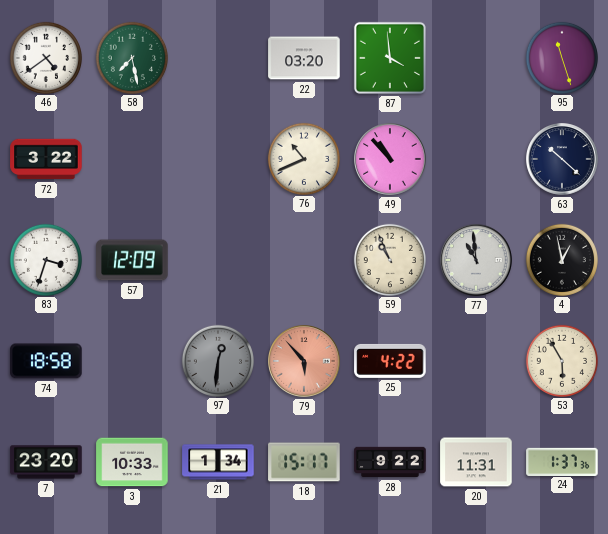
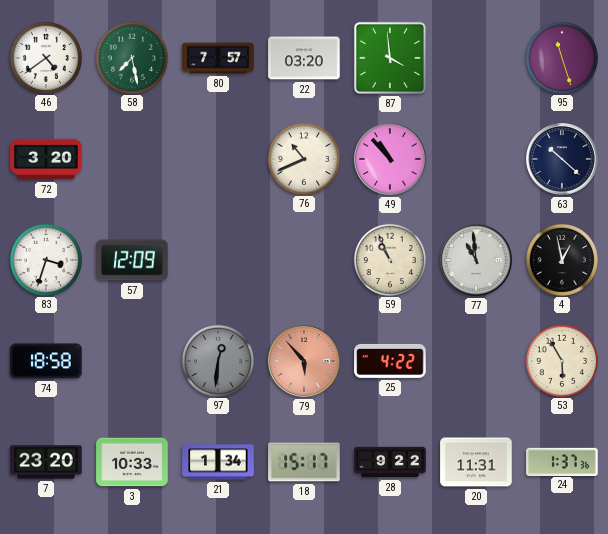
80: none -> 7:57 (218, 58)
72: 3:22 -> 3:20 (46, 159)
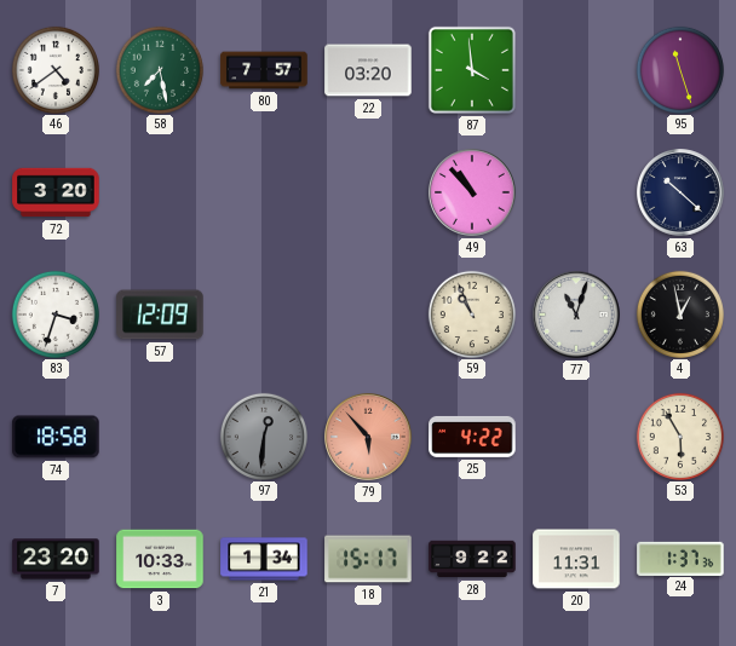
76: 10:41 -> none (303, 158)
77: 10:59 -> 11:03 (576, 315)
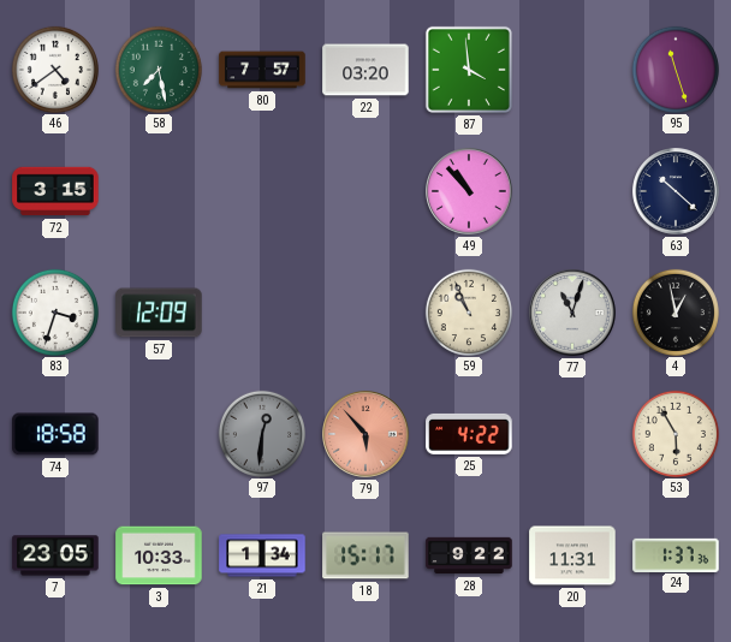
72: 3:20 -> 3:15 (55, 191)
7: 23:20 -> 23:05 (55, 555)
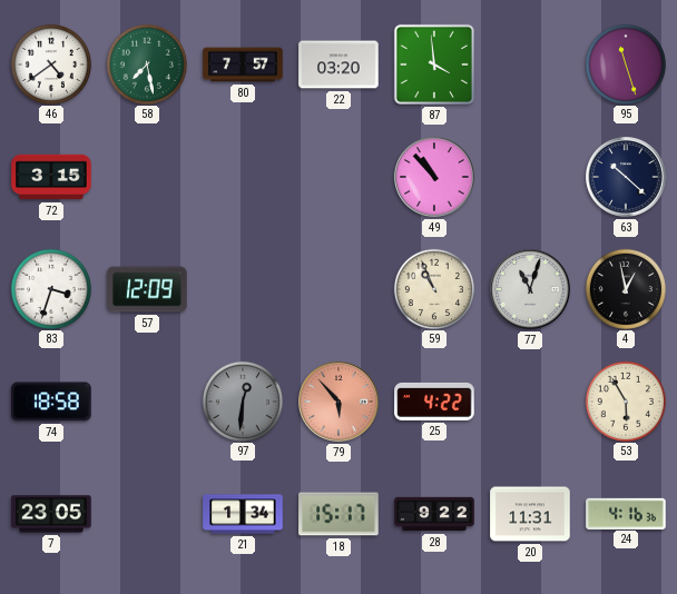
3: 10:33 -> none (159, 555)
24: 1:37 -> 4:16 (626, 513)
